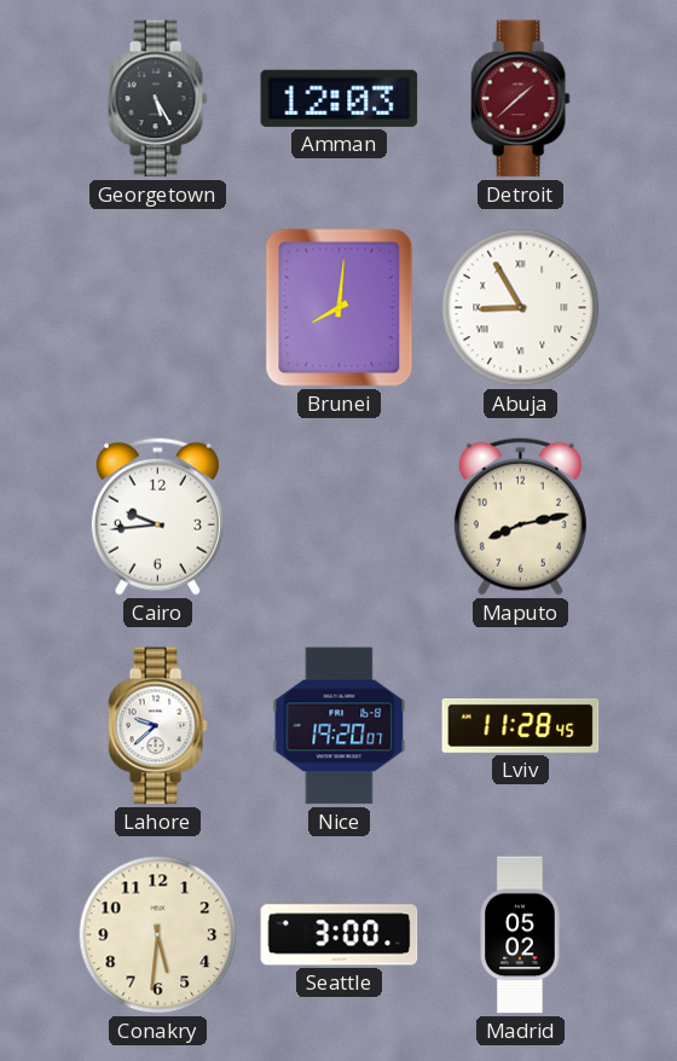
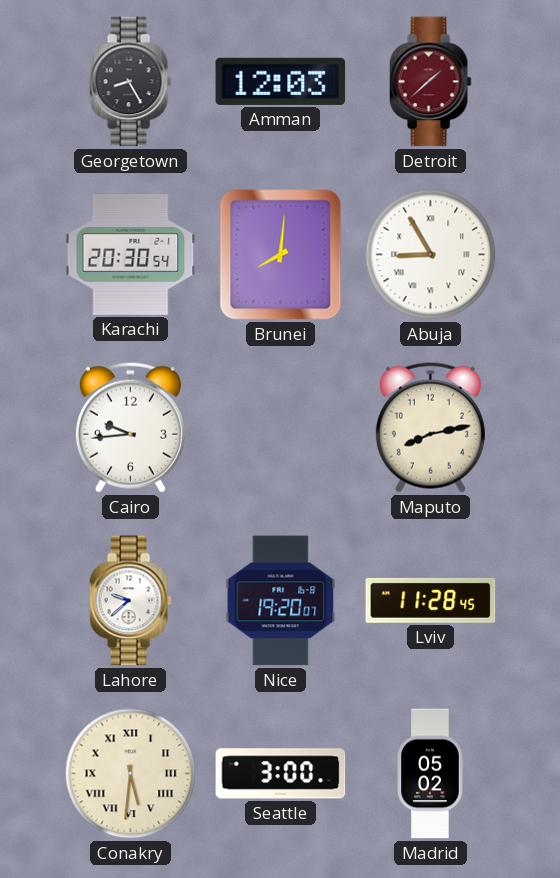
Georgetown: 5:25 -> 8:25 (130, 82)
Karachi: none -> 20:30 (131, 255)
Conakry numerals: Arabic -> Roman (131, 774)
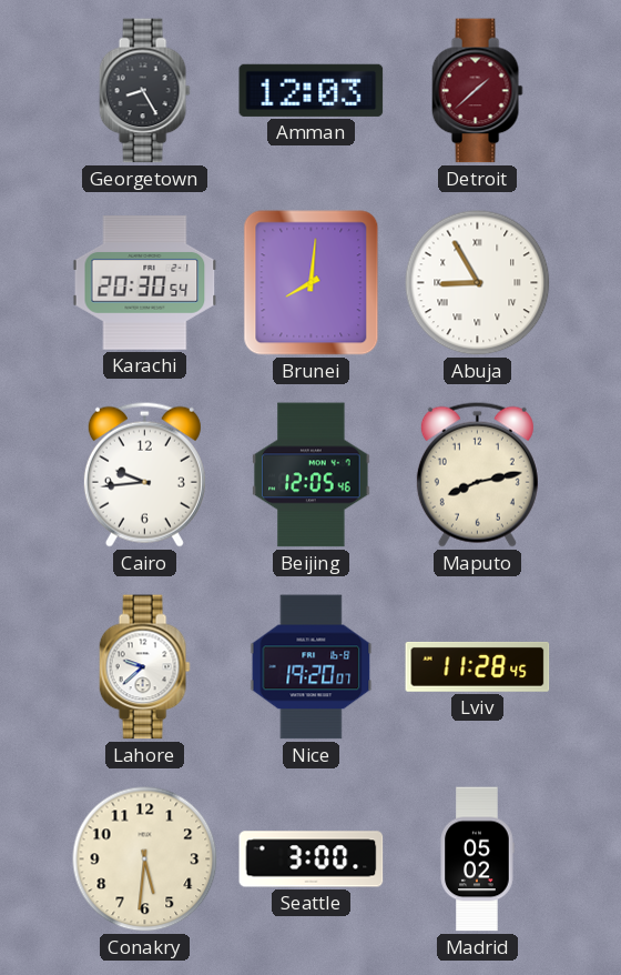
Beijing: none -> 12:05 (312, 475)
Conakry numerals: Roman -> Arabic (145, 860)
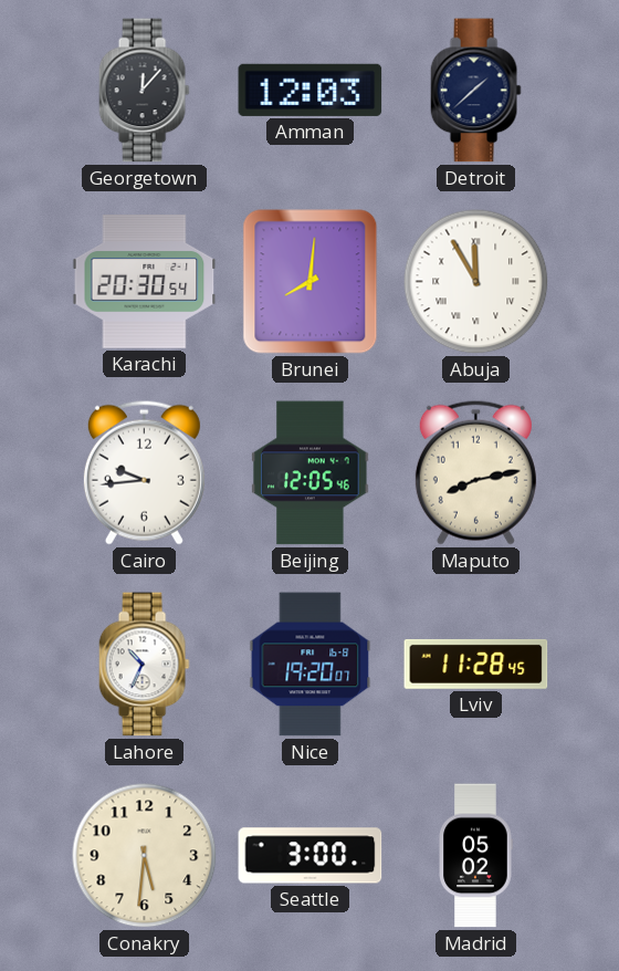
Georgetown: 8:25 -> 12:07 (144, 91)
Detroit dial: burgundy -> navy (475, 91)
Abuja: 8:55 -> 11:55 (476, 282)
Lahore: 9:38 -> 10:34 (144, 665)
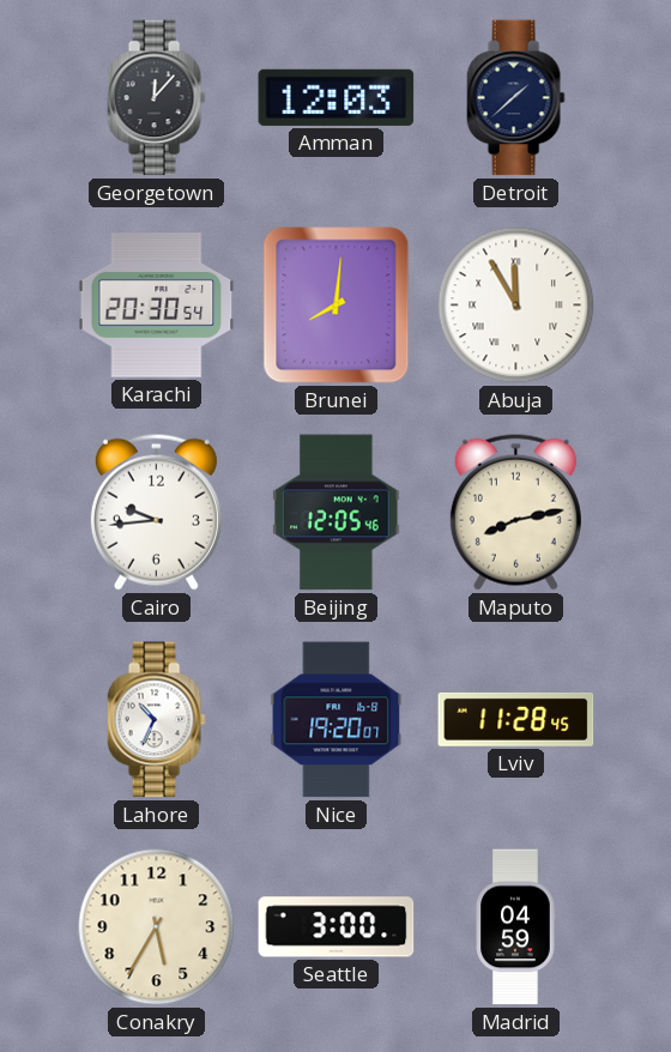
Conakry: 5:31 -> 5:35 (157, 927)
Madrid: 05:02 -> 04:59 (515, 927)
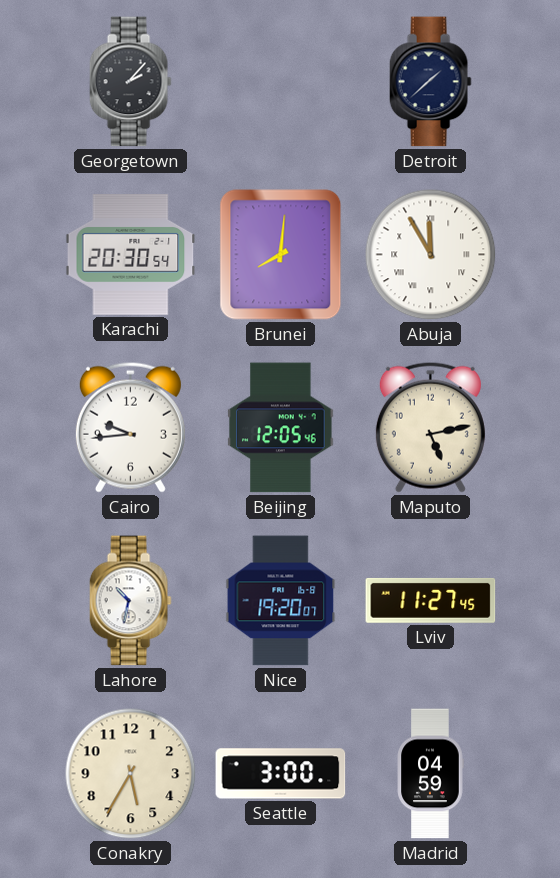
Georgetown: 12:07 -> 2:07 (130, 82)
Amman: 12:03 -> none (337, 97)
Maputo: 8:13 -> 5:13 (430, 427)
Lahore: 10:34 -> 10:32 (130, 601)
Lviv: 11:28 -> 11:27 (431, 600)
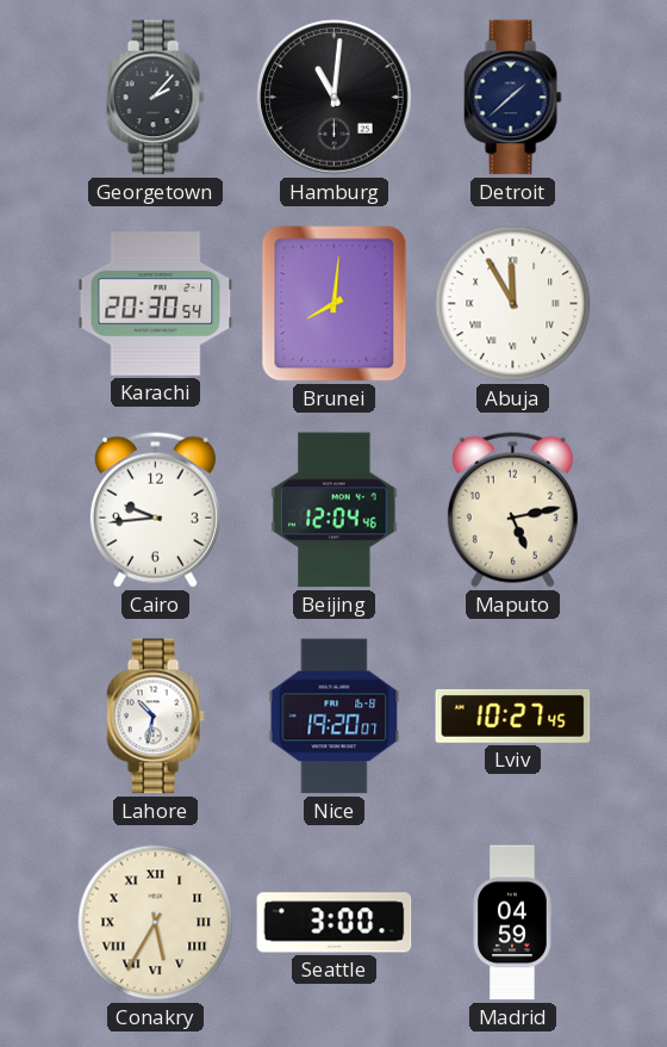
Hamburg: none -> 11:01 (335, 98)
Beijing: 12:05 -> 12:04 (335, 510)
Lviv: 11:27 -> 10:27 (513, 715)
Conakry numerals: Arabic -> Roman (156, 923)
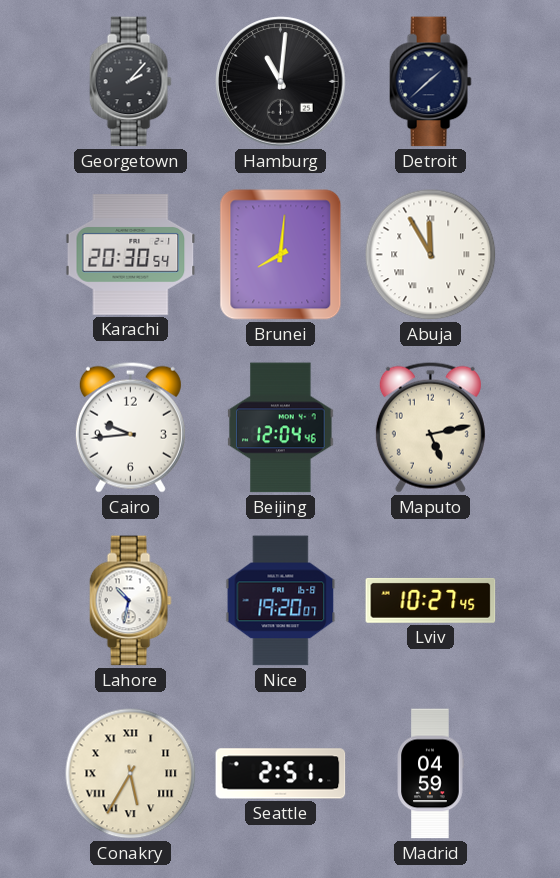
Seattle: 3:00 -> 2:51 (281, 774)
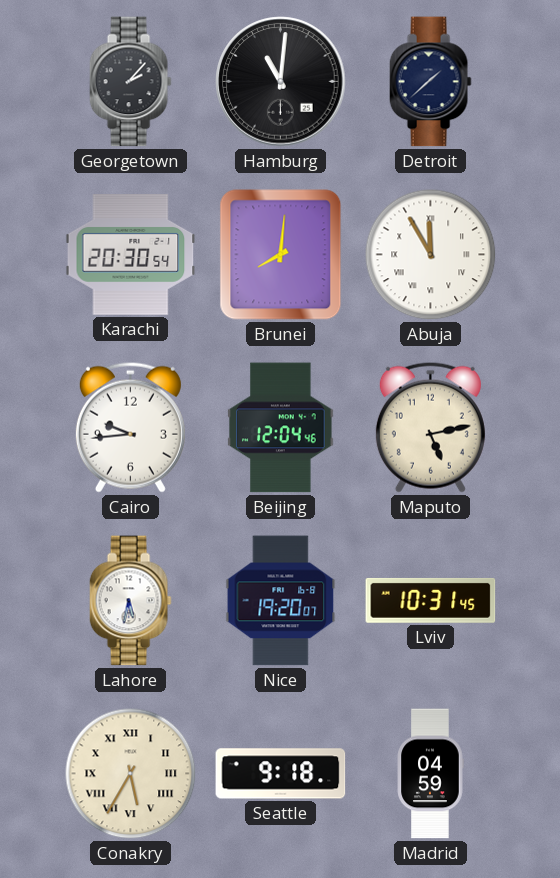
Lahore: 10:32 -> 5:32 (130, 601)
Lviv: 10:27 -> 10:31 (431, 600)
Seattle: 2:51 -> 9:18 (281, 774)
